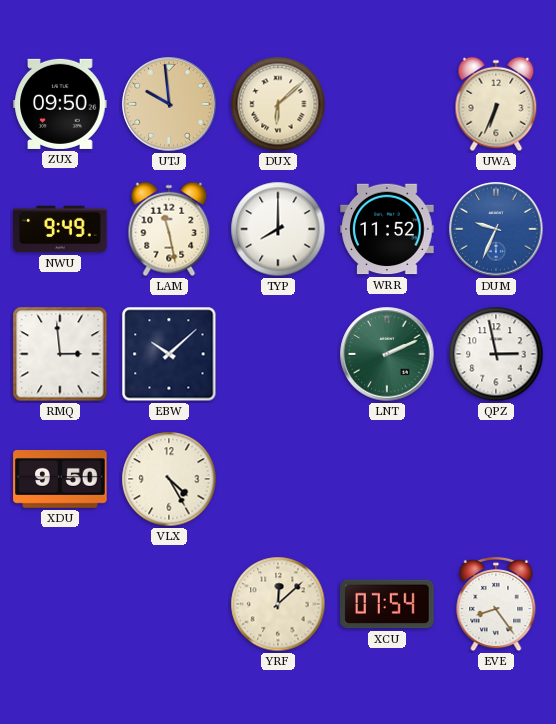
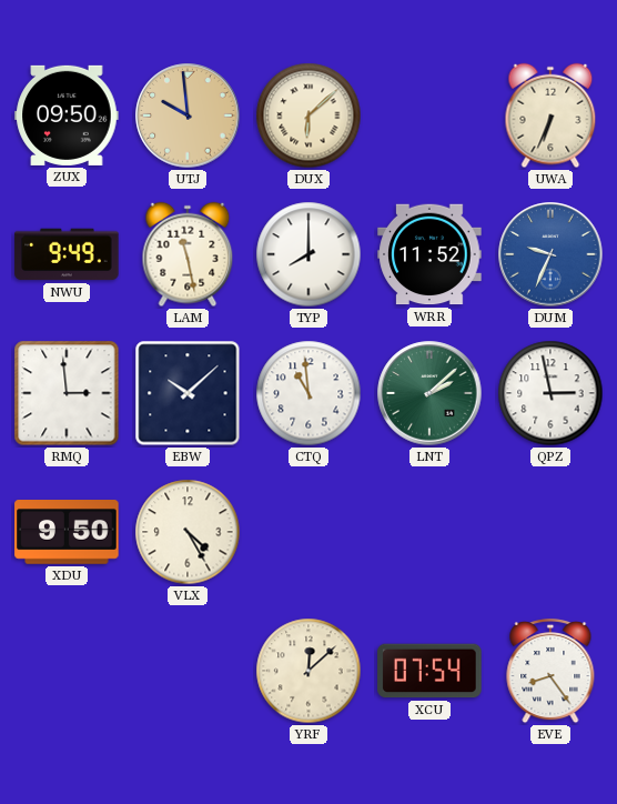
CTQ: none -> 10:59 (308, 393)
LNT: 2:11 -> 2:08 (429, 393)
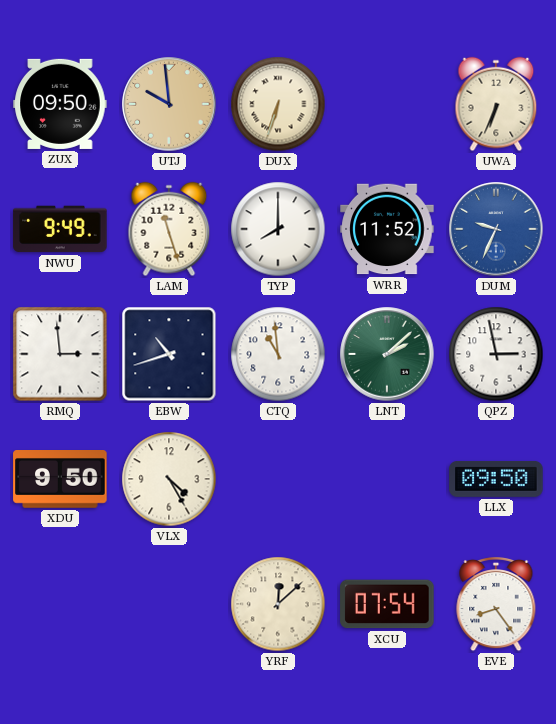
DUX: 6:08 -> 6:33 (278, 104)
LAM: 11:28 -> 11:27 (169, 229)
EBW: 10:08 -> 10:42 (169, 354)
LLX: none -> 09:50 (496, 479)
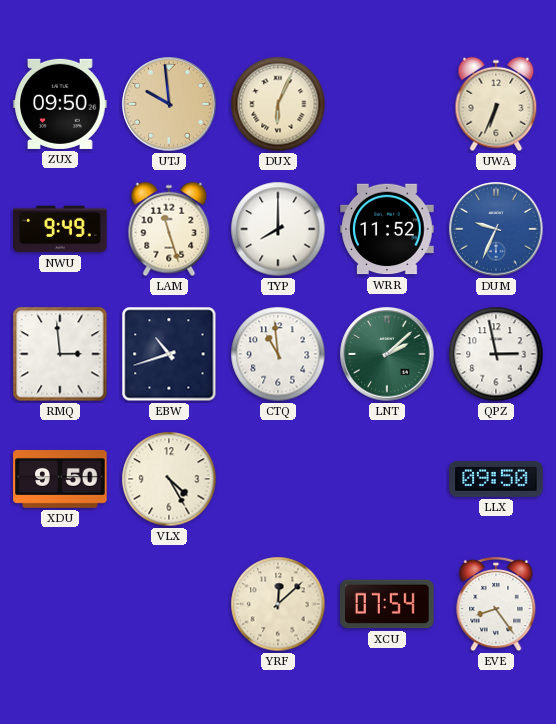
DUX: 6:33 -> 6:04 (278, 104)
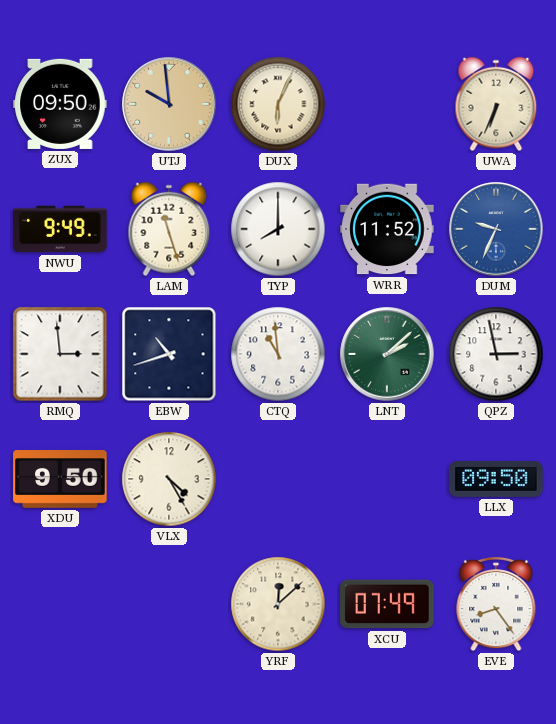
XCU: 07:54 -> 07:49 (387, 604)
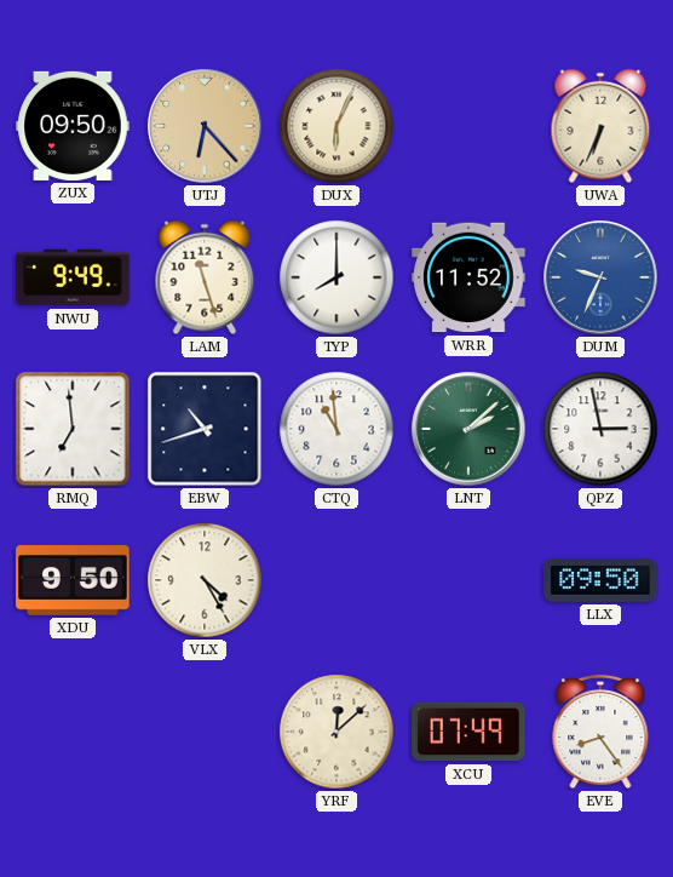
UTJ: 9:59 -> 6:23 (205, 126)
RMQ: 2:59 -> 6:59 (73, 429)
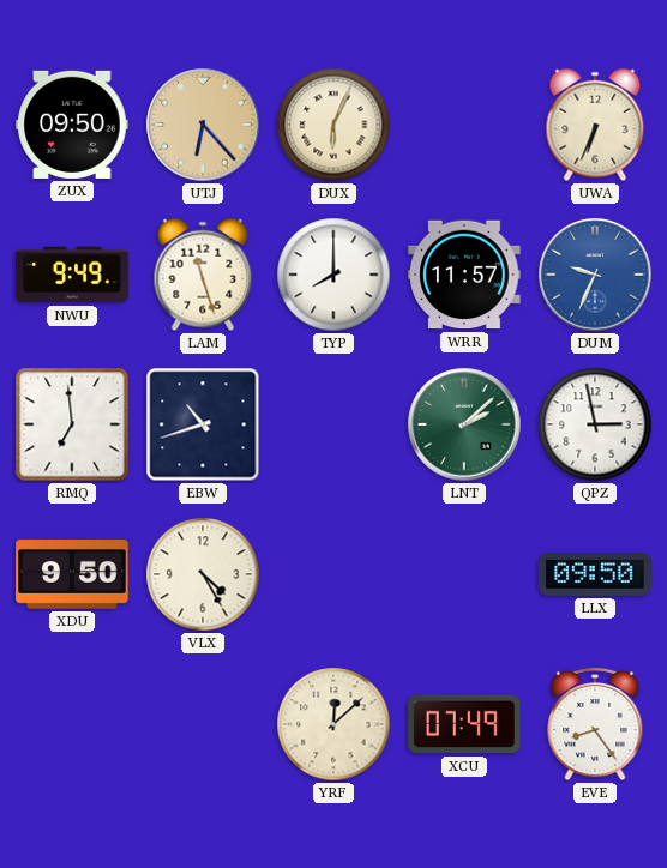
WRR: 11:52 -> 11:57 (464, 275)
CTQ: 10:59 -> none (336, 429)
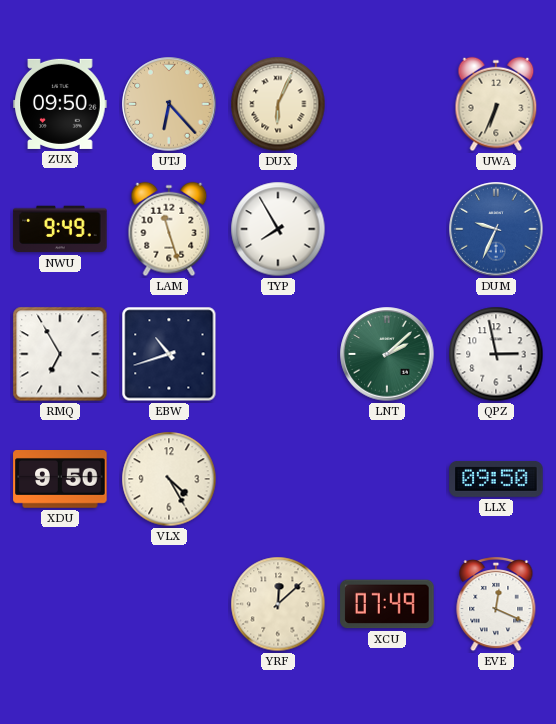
TYP: 8:00 -> 7:55 (278, 229)
WRR: 11:57 -> none (464, 275)
RMQ: 6:59 -> 6:55 (60, 354)
EVE: 8:24 -> 12:19 (496, 604)
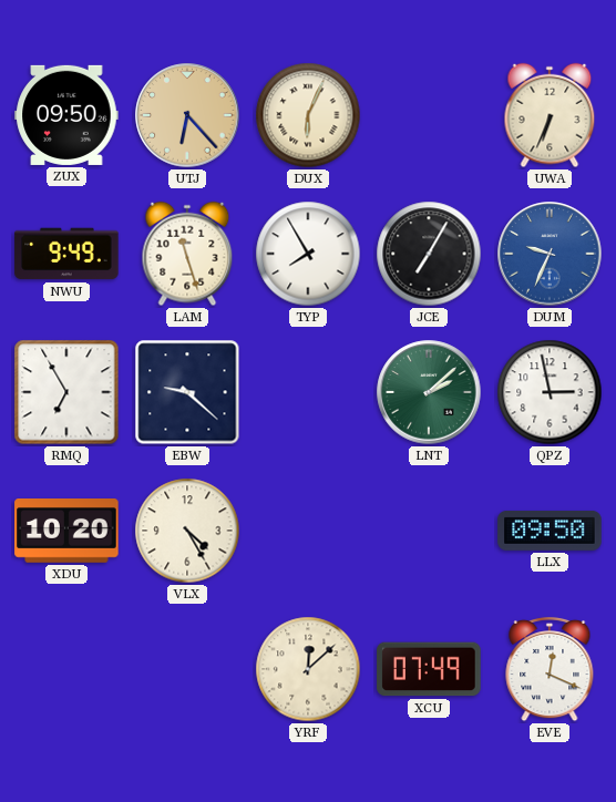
JCE: none -> 7:05 (429, 254)
EBW: 10:42 -> 9:22 (187, 392)
XDU: 9:50 -> 10:20 (66, 532)
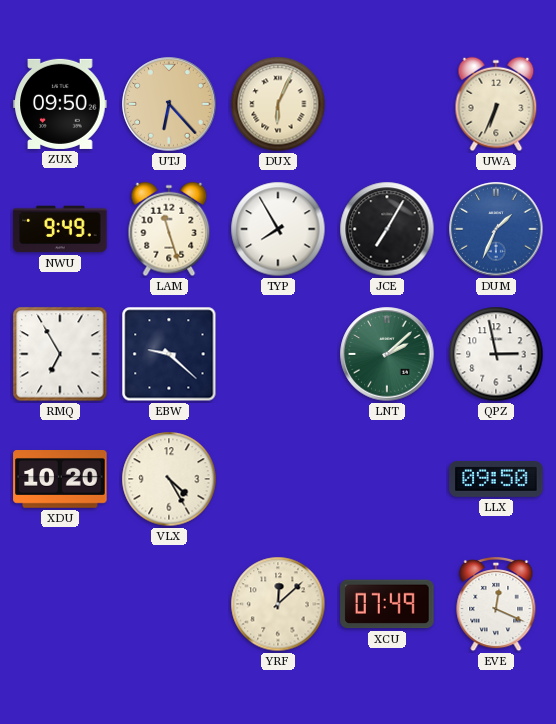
DUM: 9:34 -> 1:34 (496, 229)
